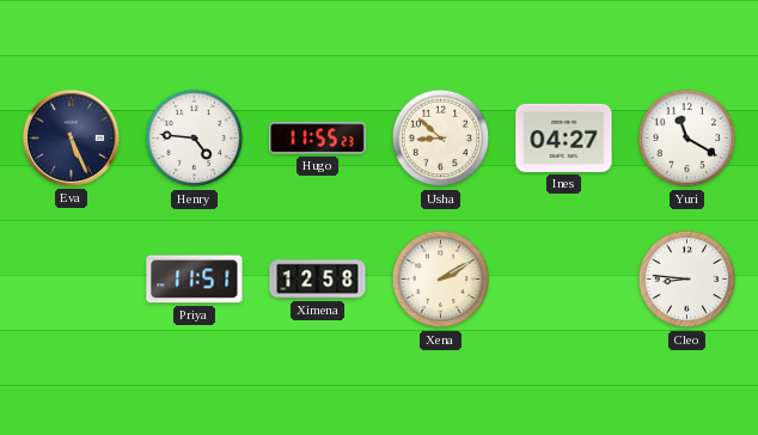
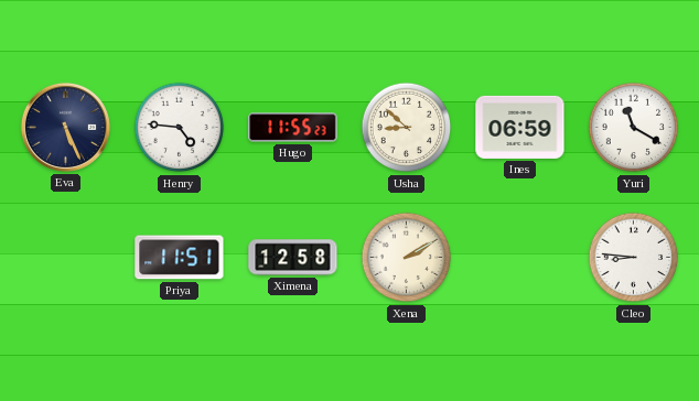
Ines: 04:27 -> 06:59 (520, 127)
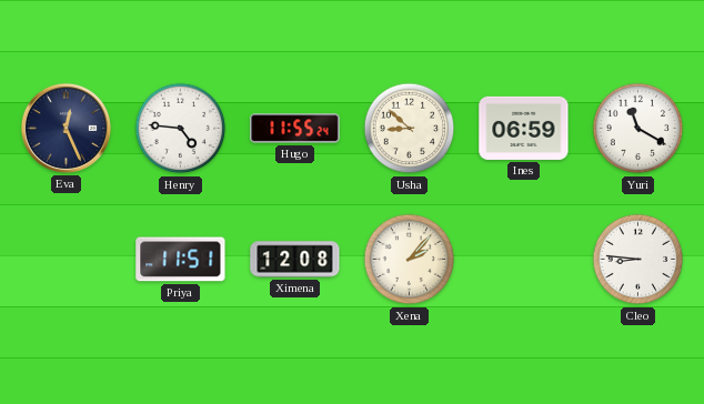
Eva: 5:26 -> 12:26 (66, 128)
Hugo: 11:55:23 -> 11:55:24 (295, 129)
Ximena: 12:58 -> 12:08 (295, 260)
Xena: 2:10 -> 2:07 (410, 260)
